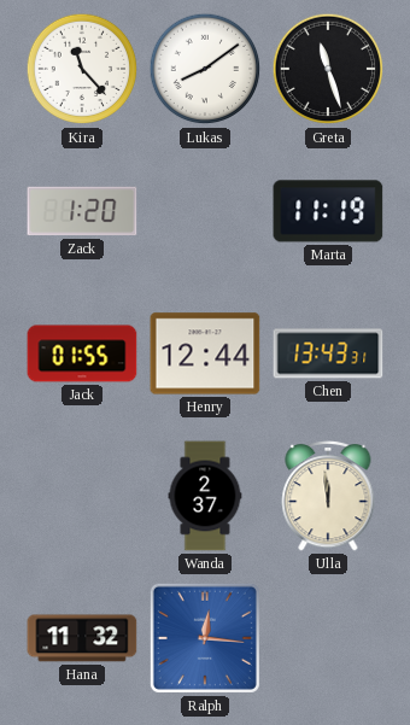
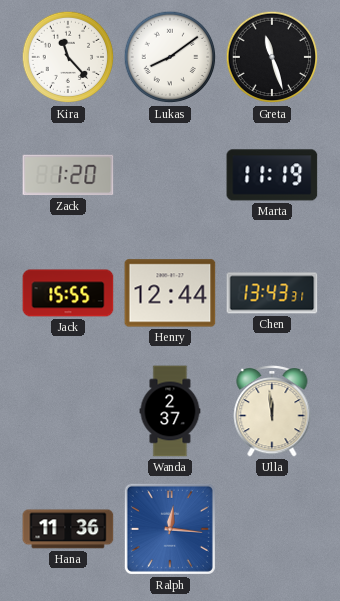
Jack: 01:55 -> 15:55 (68, 293)
Hana: 11:32 -> 11:36 (68, 529)
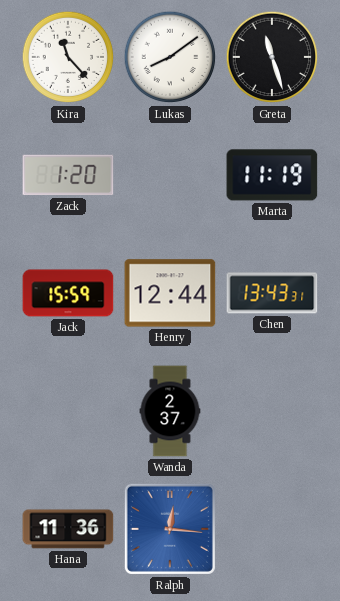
Jack: 15:55 -> 15:59 (68, 293)
Ulla: 11:59 -> none (272, 411)
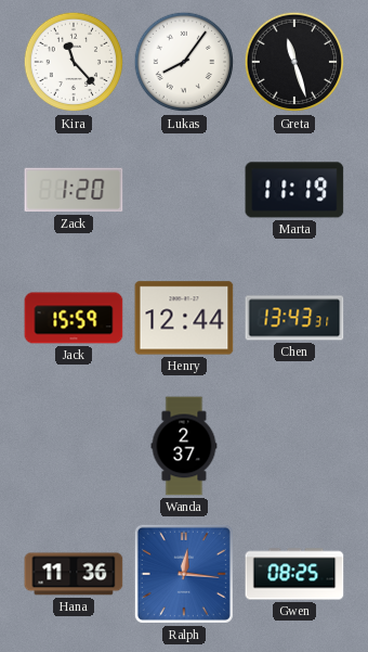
Lukas: 8:09 -> 8:06 (184, 62)
Gwen: none -> 08:25 (294, 574)
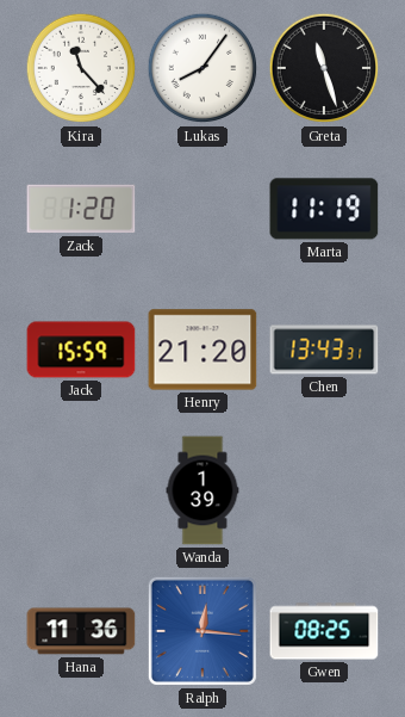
Henry: 12:44 -> 21:20 (202, 350)
Wanda: 2:37 -> 1:39 (202, 490)
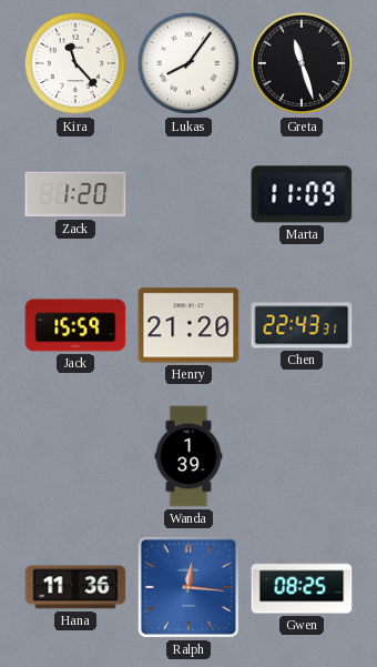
Marta: 11:19 -> 11:09 (302, 194)
Chen: 13:43 -> 22:43 (302, 325)
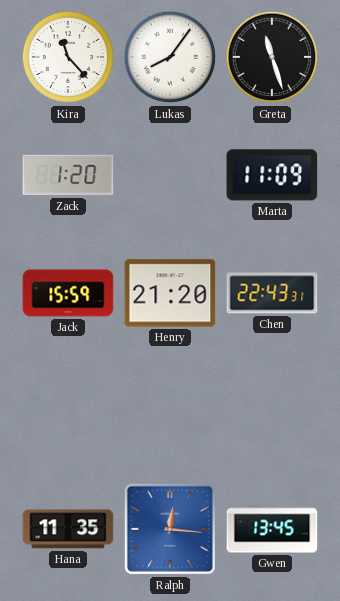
Wanda: 1:39 -> none (188, 456)
Hana: 11:36 -> 11:35 (68, 529)
Gwen: 08:25 -> 13:45 (272, 529)
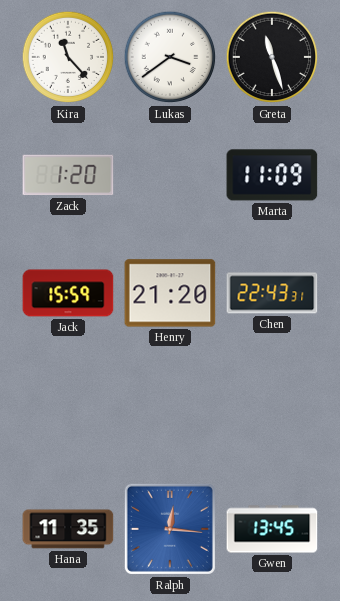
Lukas: 8:06 -> 3:39 (170, 57)
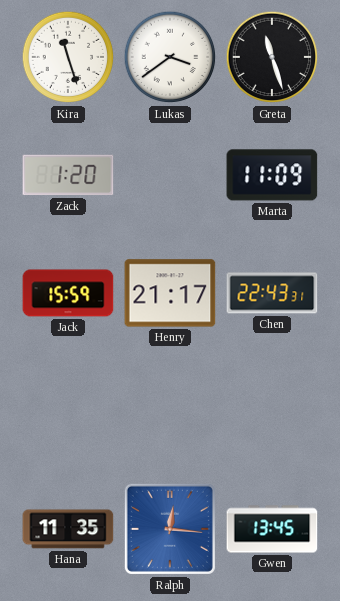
Kira: 11:23 -> 11:27 (68, 57)
Henry: 21:20 -> 21:17 (170, 293)
